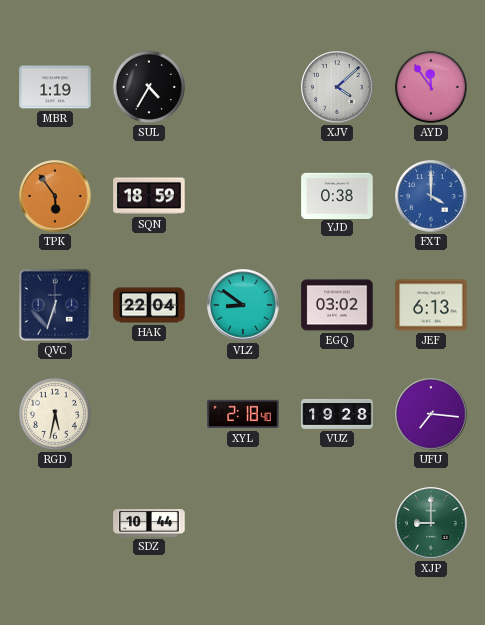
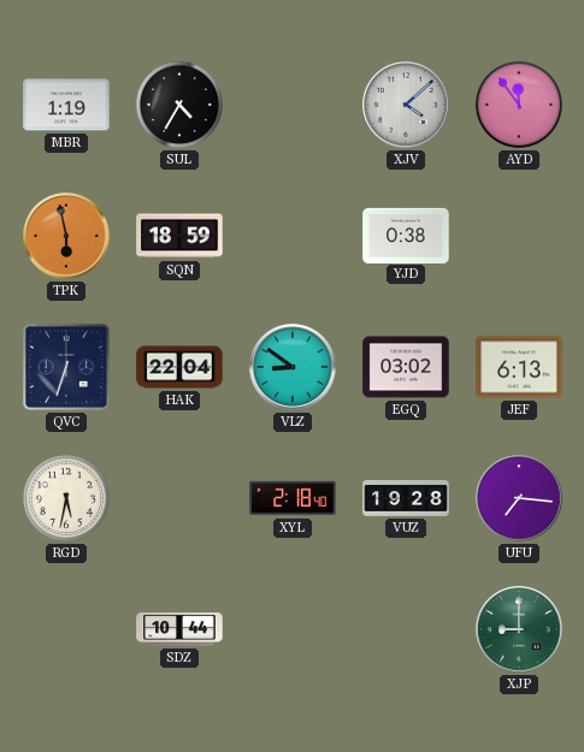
TPK: 5:54 -> 5:58 (66, 236)
FXT: 4:00 -> none (431, 196)
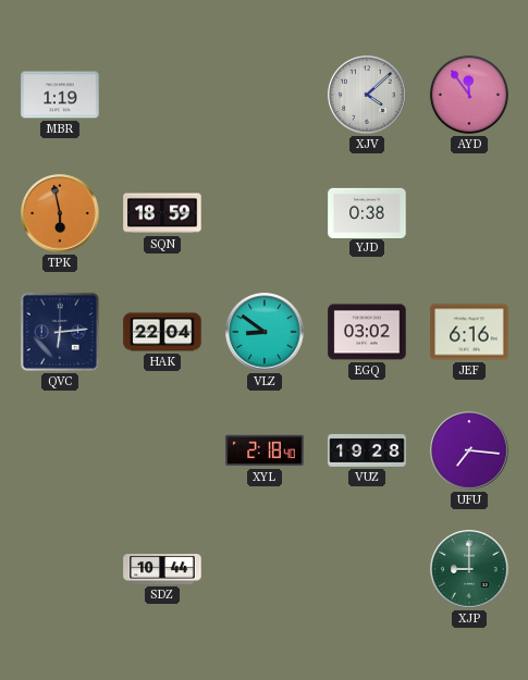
SUL: 4:35 -> none (179, 105)
QVC: 6:33 -> 6:14 (60, 332)
JEF: 6:13 -> 6:16 (469, 332)
RGD: 5:32 -> none (66, 498)
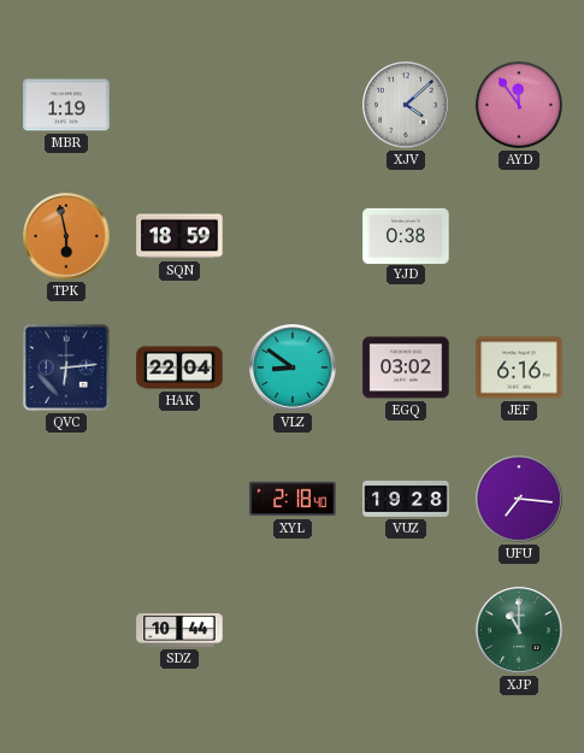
XJP: 9:00 -> 11:00 (519, 630)
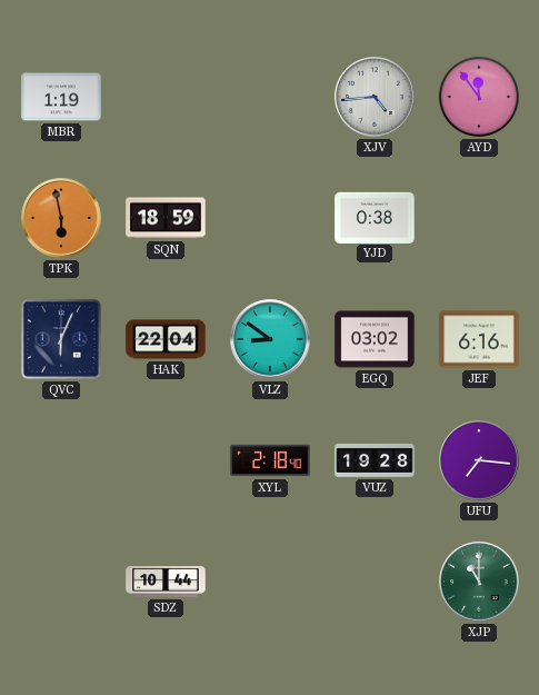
XJV: 4:08 -> 4:44 (375, 97)
QVC: 6:14 -> 6:04 (61, 339)
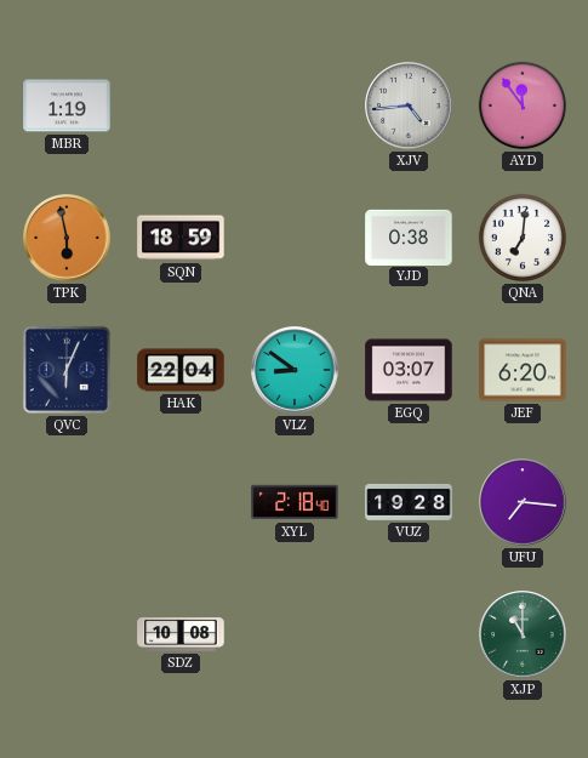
QNA: none -> 7:01 (523, 238)
EGQ: 03:02 -> 03:07 (409, 370)
JEF: 6:16 -> 6:20 (523, 370)
SDZ: 10:44 -> 10:08 (181, 634)
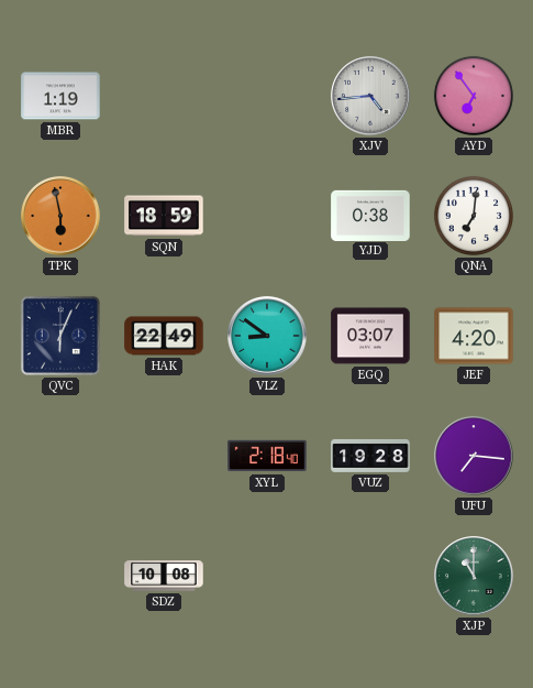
AYD: 11:54 -> 6:54 (474, 96)
HAK: 22:04 -> 22:49 (164, 336)
JEF: 6:20 -> 4:20 (474, 336)
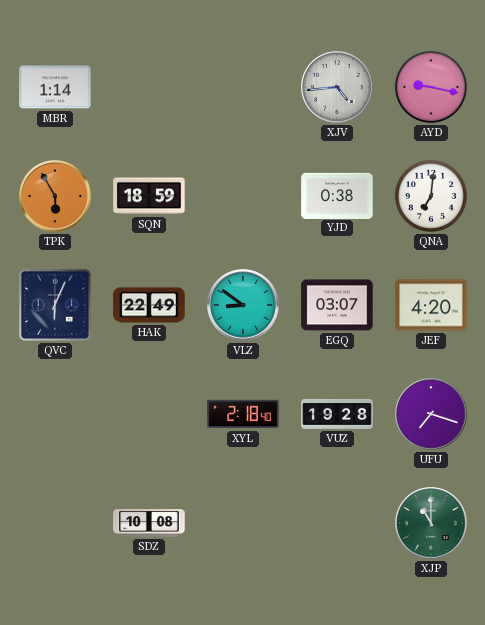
MBR: 1:19 -> 1:14 (55, 87)
AYD: 6:54 -> 9:17 (431, 87)
TPK: 5:58 -> 5:55 (55, 196)
UFU: 7:16 -> 7:18 (431, 414)
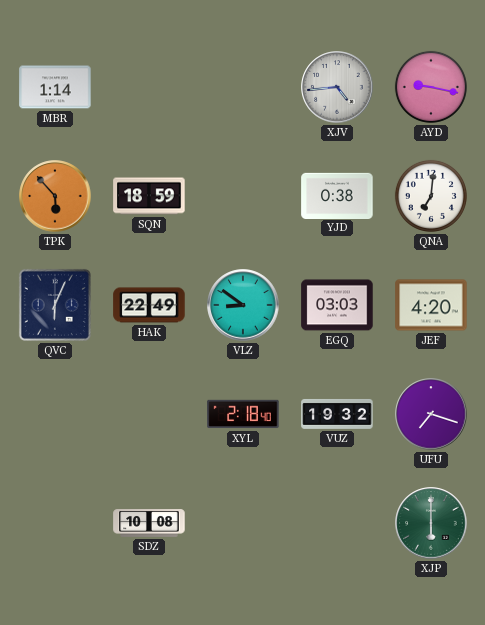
TPK: 5:55 -> 5:53 (55, 196)
EGQ: 03:07 -> 03:03 (337, 305)
VUZ: 19:28 -> 19:32 (337, 414)
XJP: 11:00 -> 6:00 (431, 523)
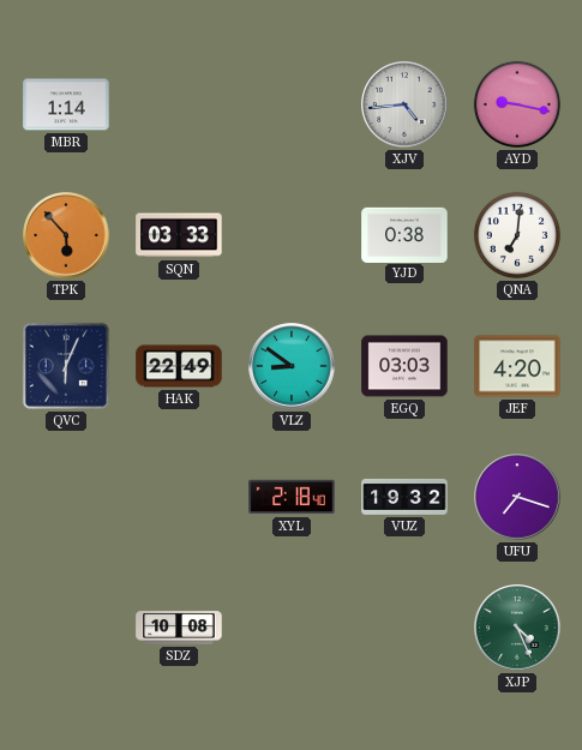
SQN: 18:59 -> 03:33 (179, 235)
XJP: 6:00 -> 4:26 (517, 628)
